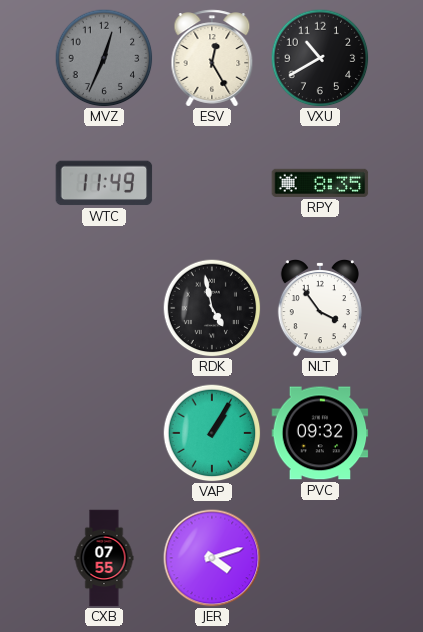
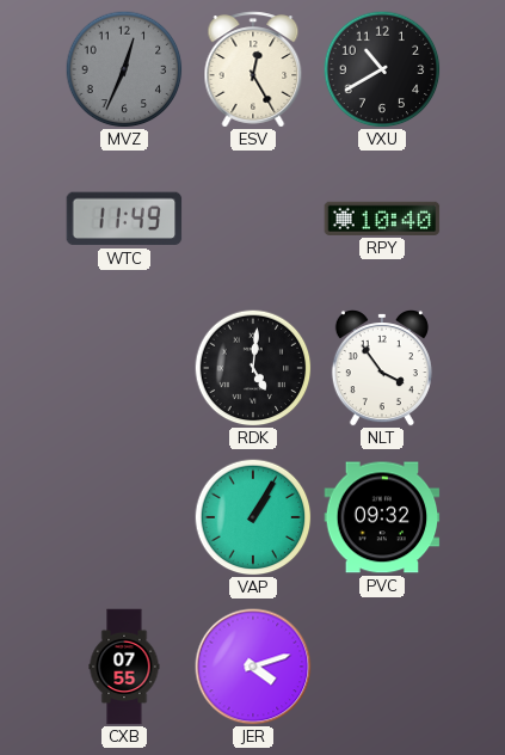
RPY: 8:35 -> 10:40 (382, 219)
RDK: 4:58 -> 5:01 (253, 368)
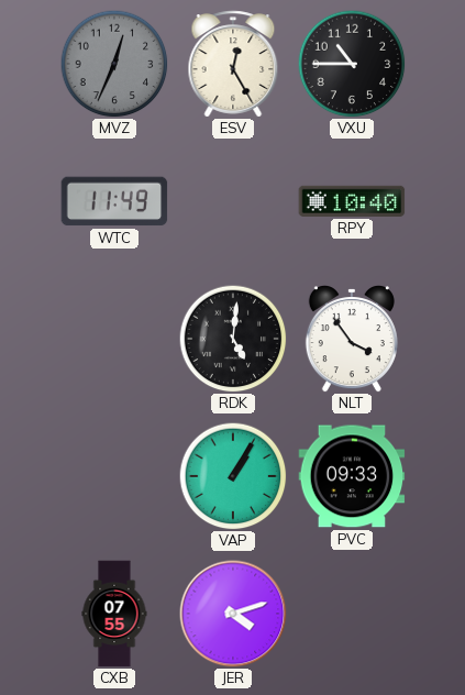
VXU: 10:40 -> 10:45 (352, 64)
PVC: 09:32 -> 09:33 (352, 476)
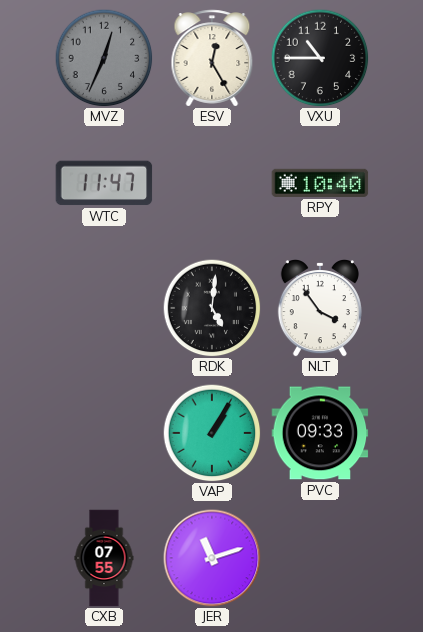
WTC: 11:49 -> 11:47 (104, 183)
JER: 4:12 -> 11:12 (212, 558)
